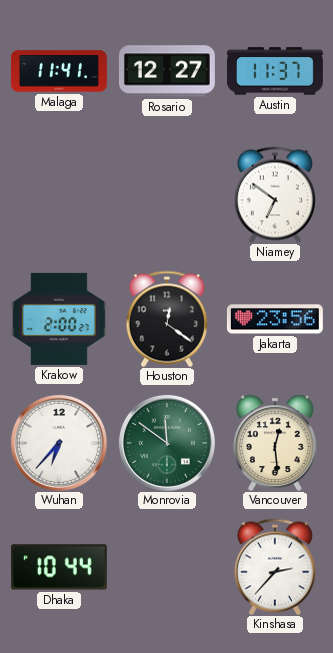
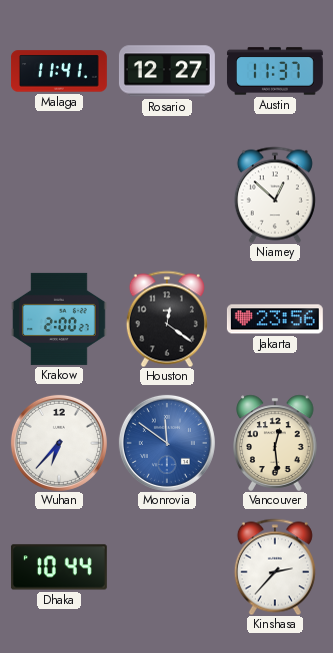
Niamey: 6:51 -> 12:52 (275, 195)
Monrovia dial: green -> blue (167, 443)
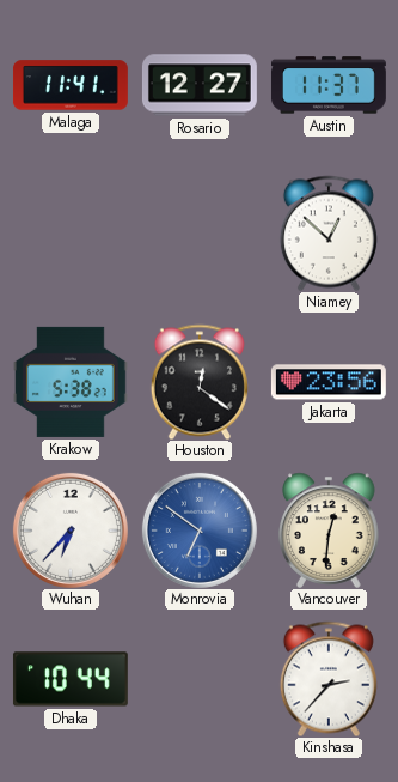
Krakow: 2:00 -> 5:38 (71, 382)
Monrovia: 11:51 -> 6:51 (200, 531)
Vancouver: 12:29 -> 12:31 (329, 531)
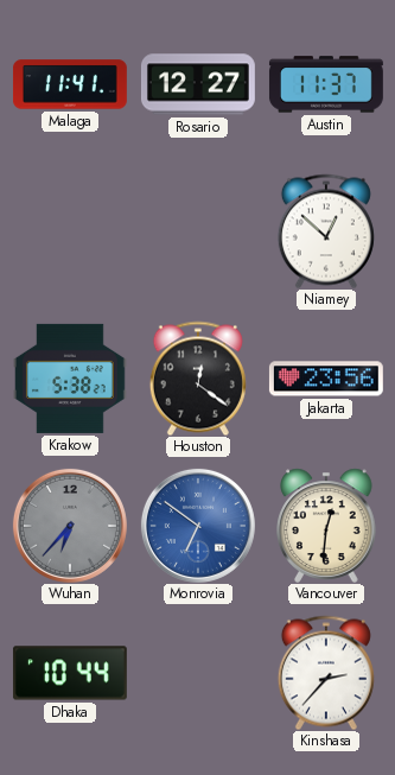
Wuhan dial: white -> grey (70, 526)
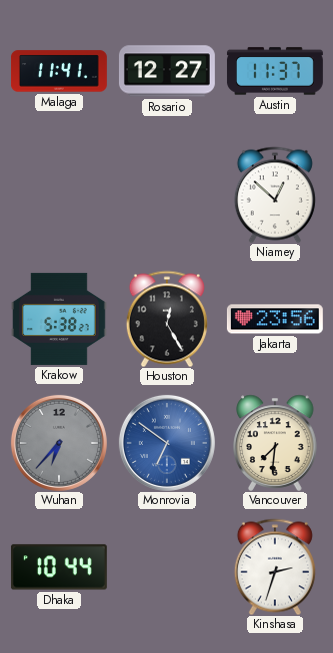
Houston: 12:21 -> 12:25 (167, 319)
Vancouver: 12:31 -> 7:31 (275, 443)
Kinshasa: 2:37 -> 2:33 (275, 567)
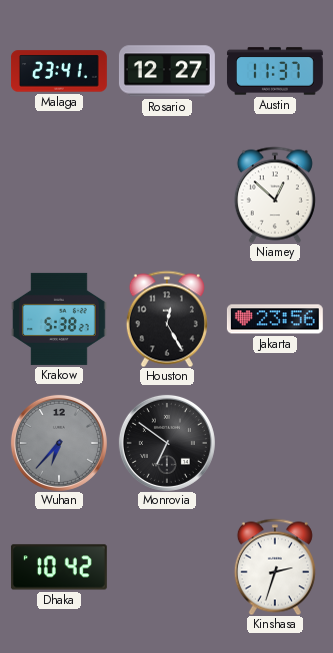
Malaga: 11:41 -> 23:41 (59, 71)
Monrovia dial: blue -> black (167, 443)
Vancouver: 7:31 -> none (275, 443)
Dhaka: 10:44 -> 10:42 (59, 567)
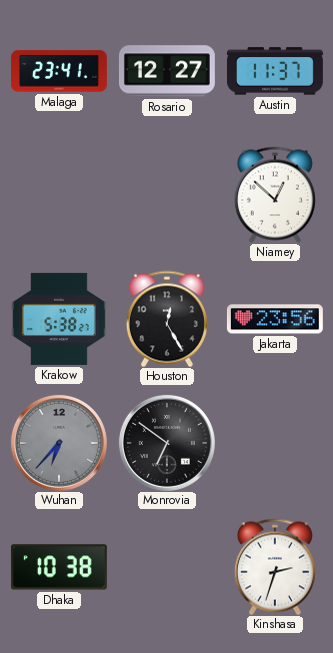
Dhaka: 10:42 -> 10:38 (59, 567)
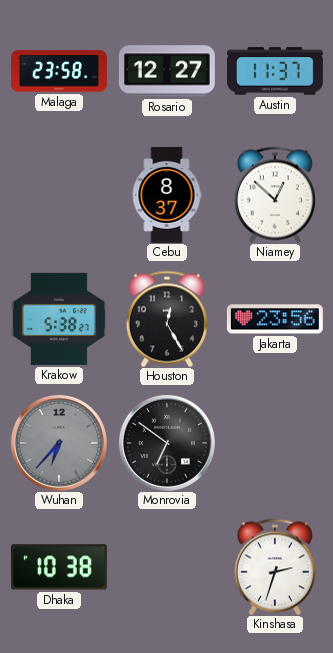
Malaga: 23:41 -> 23:58 (59, 71)
Cebu: none -> 8:37 (167, 195)
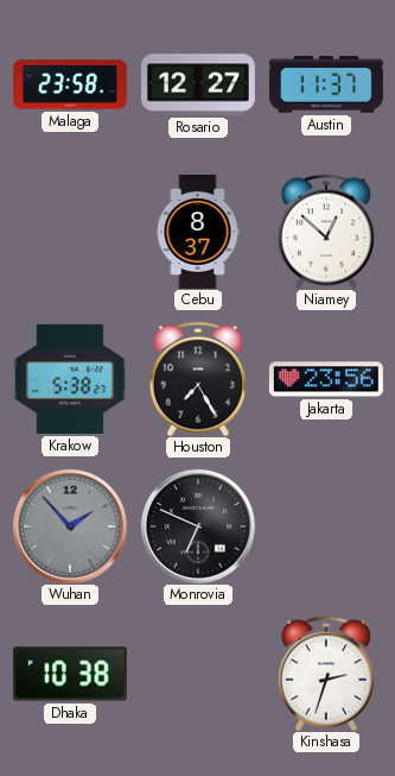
Houston: 12:25 -> 7:25 (198, 379)
Wuhan: 6:37 -> 1:53 (70, 526)
Monrovia: 6:51 -> 6:49 (198, 526)
